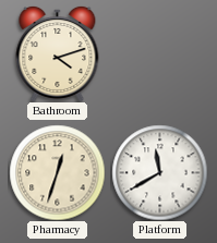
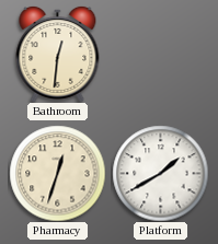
Bathroom: 4:12 -> 12:31 (58, 54)
Platform: 11:40 -> 1:40 (160, 173)
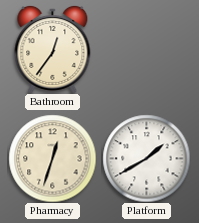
Bathroom: 12:31 -> 12:36 (53, 49)
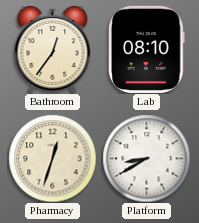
Lab: none -> 08:10 (147, 49)
Platform: 1:40 -> 8:40 (146, 158)
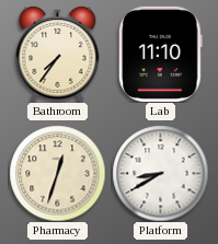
Bathroom: 12:36 -> 7:36 (58, 54)
Lab: 08:10 -> 11:10 (161, 54)
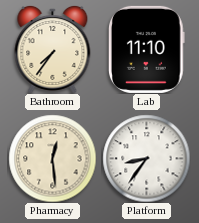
Pharmacy: 12:33 -> 12:29 (52, 158)
Platform: 8:40 -> 8:36 (146, 158)
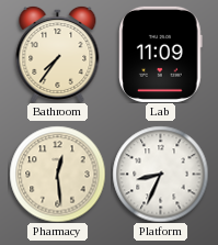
Lab: 11:10 -> 11:09 (161, 54)
Platform: 8:36 -> 8:34 (160, 174)
